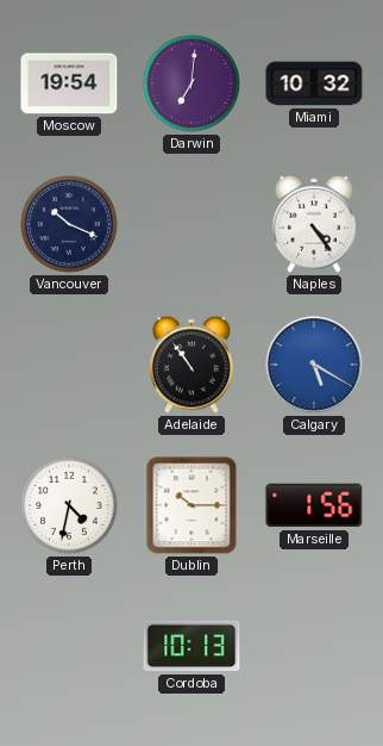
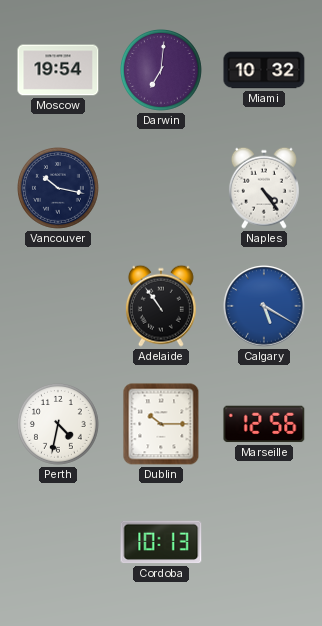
Vancouver: 10:19 -> 10:17 (59, 189)
Marseille: 1:56 -> 12:56 (264, 424)
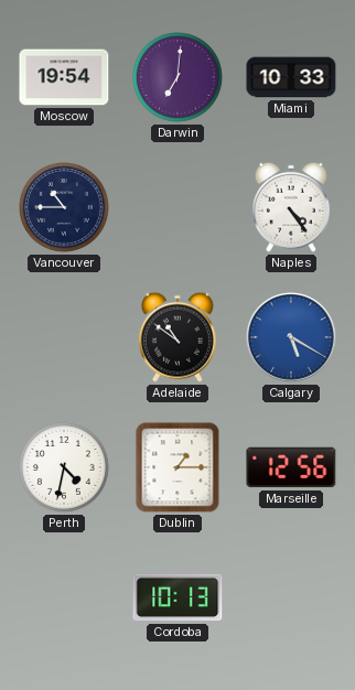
Miami: 10:32 -> 10:33 (291, 77)
Vancouver: 10:17 -> 10:45 (65, 208)
Adelaide: 10:54 -> 10:51 (177, 337)
Dublin: 10:15 -> 1:15 (177, 467)
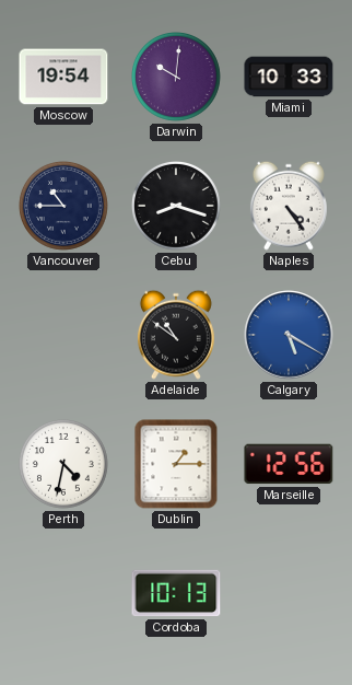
Darwin: 7:01 -> 10:01 (177, 78)
Cebu: none -> 8:18 (177, 207)
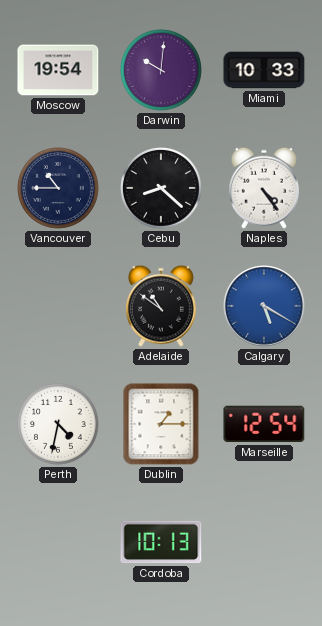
Cebu: 8:18 -> 8:22 (162, 189)
Marseille: 12:56 -> 12:54 (264, 424)
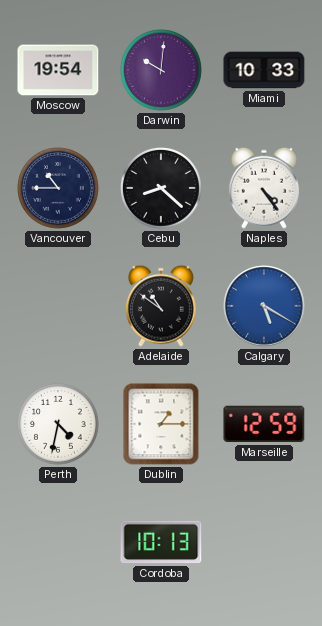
Marseille: 12:54 -> 12:59 (264, 424)
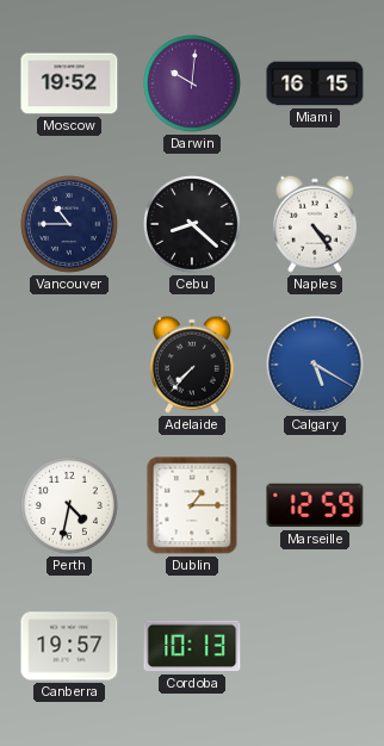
Moscow: 19:54 -> 19:52 (69, 83)
Miami: 10:33 -> 16:15 (315, 83)
Adelaide: 10:51 -> 7:37 (192, 365)
Canberra: none -> 19:57 (69, 646)
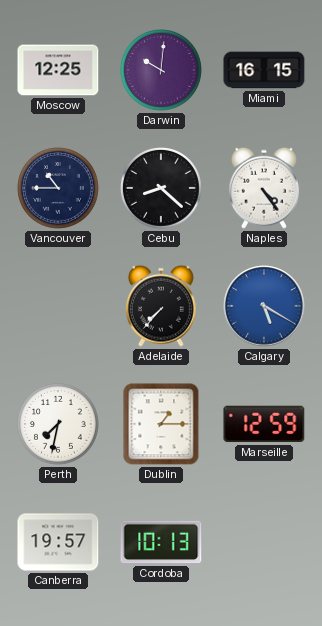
Moscow: 19:52 -> 12:25 (58, 70)
Perth: 4:32 -> 7:32 (59, 425)
